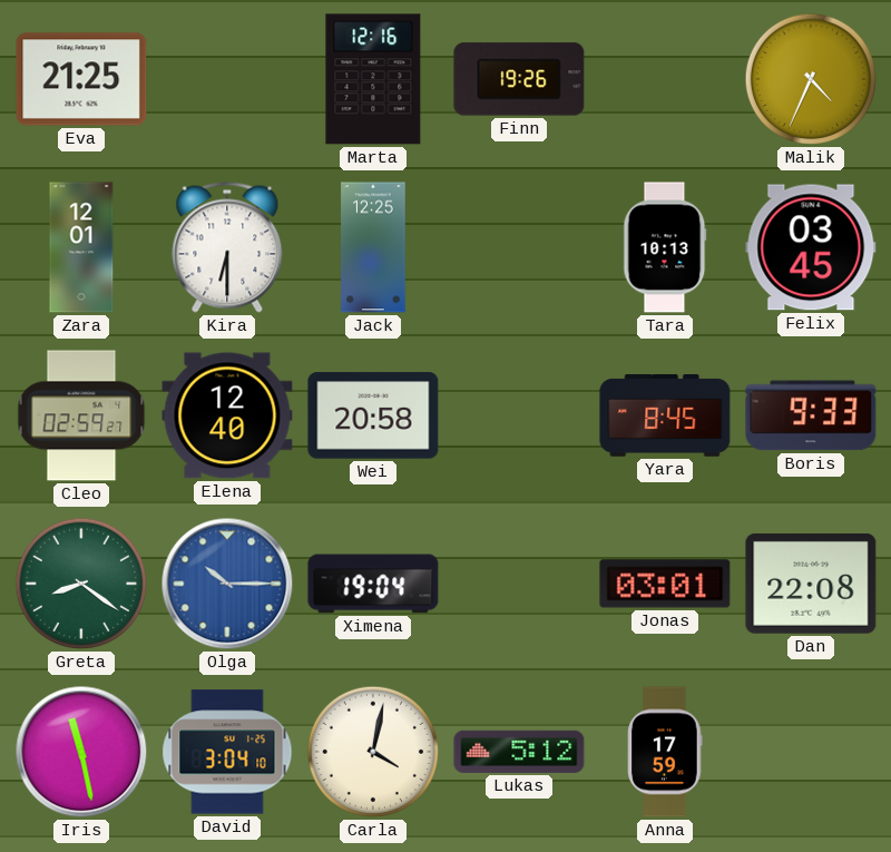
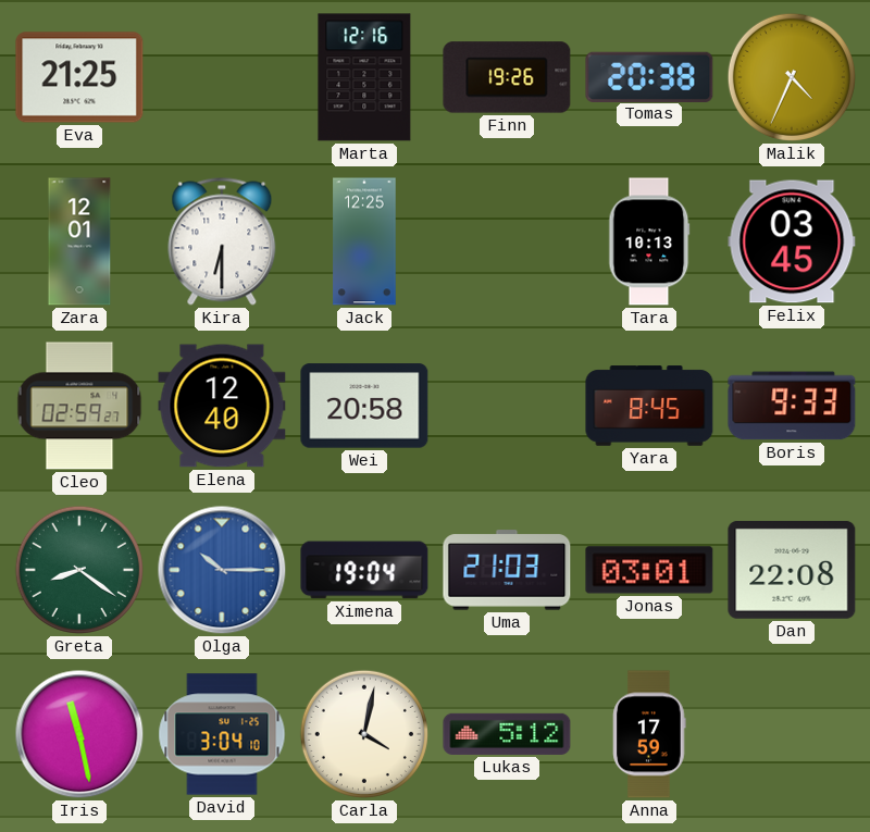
Tomas: none -> 20:38 (649, 76)
Uma: none -> 21:03 (507, 570)
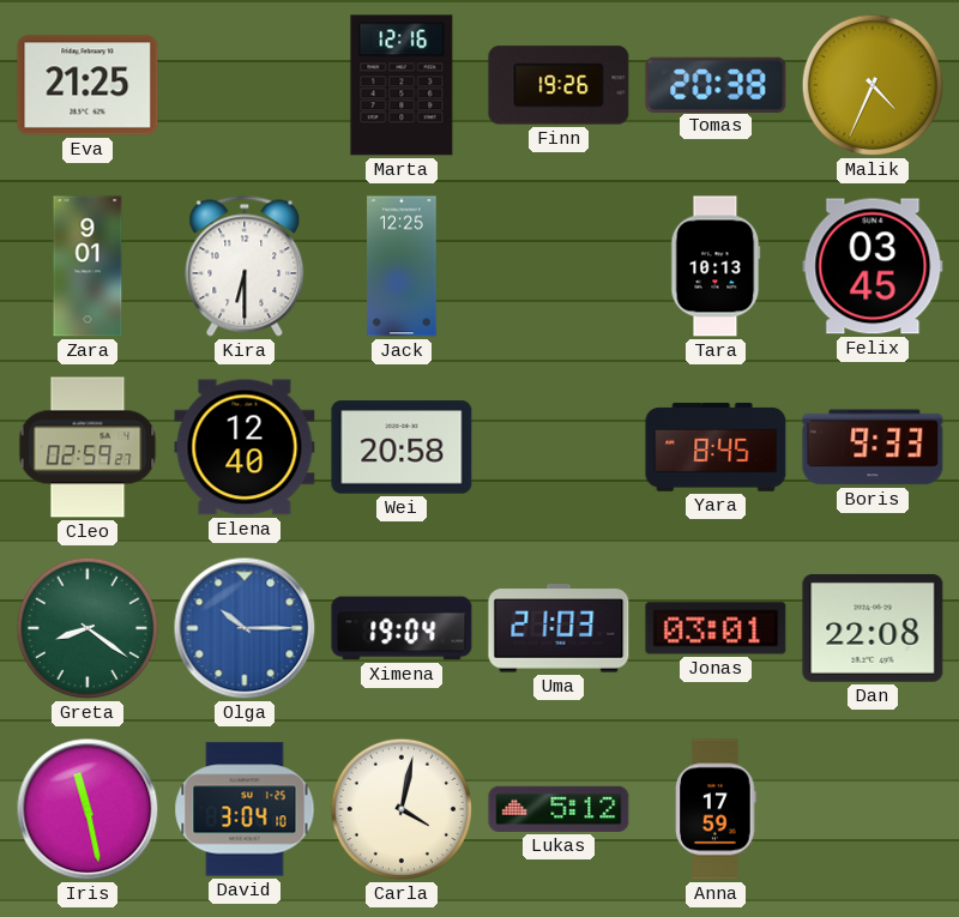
Zara: 12:01 -> 9:01 (88, 266)
